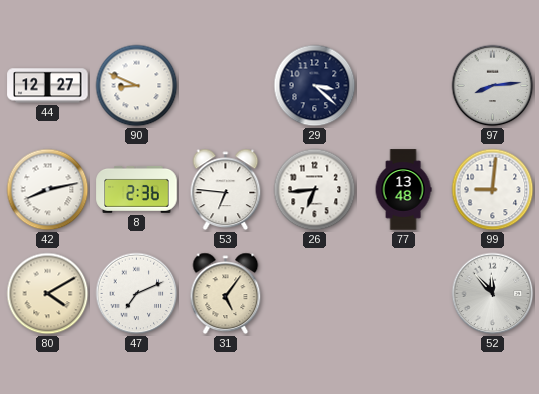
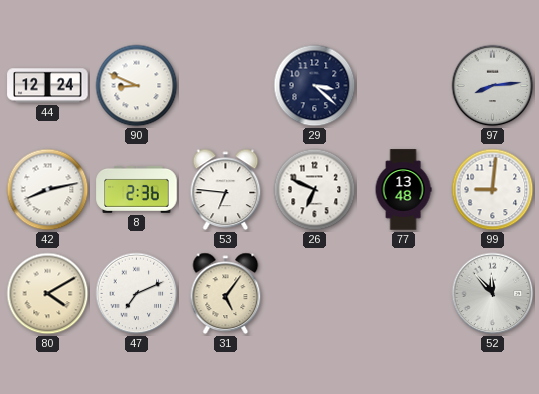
44: 12:27 -> 12:24 (48, 86)
26: 6:44 -> 6:49 (315, 190)
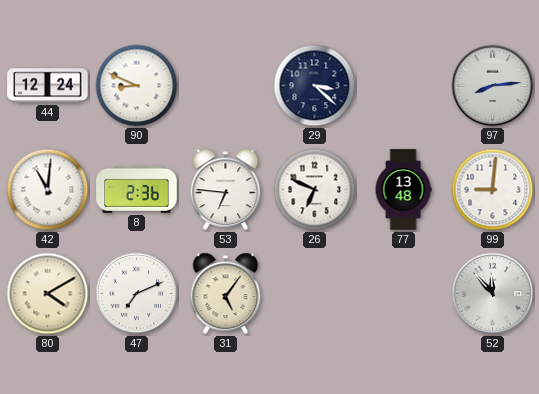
42: 8:13 -> 11:01 (48, 190)
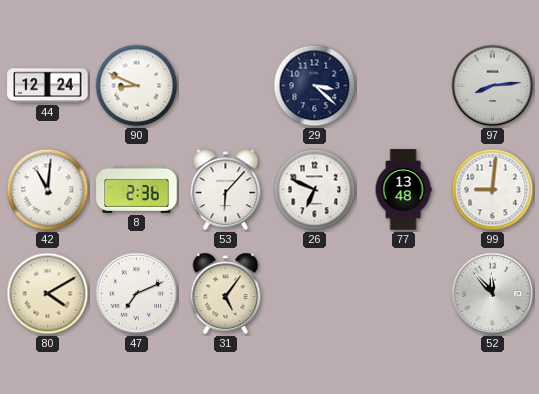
53: 6:46 -> 6:07 (226, 190)
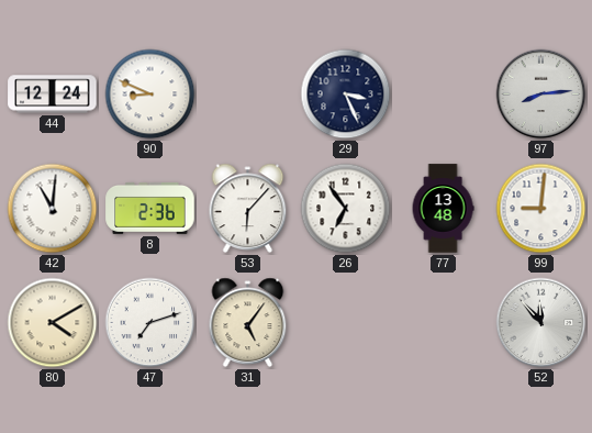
29: 3:22 -> 3:26 (346, 95)
26: 6:49 -> 6:54 (346, 209)
47: 7:11 -> 7:12 (150, 323)
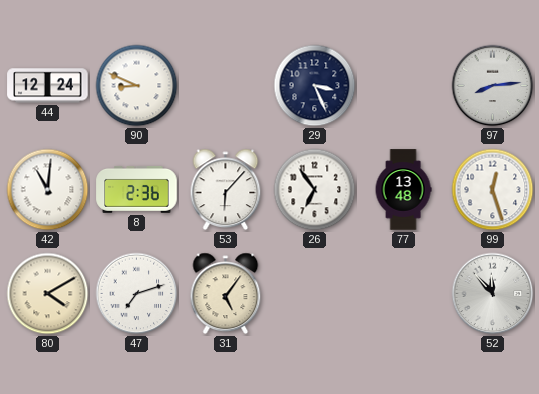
99: 9:01 -> 12:27 (493, 190)
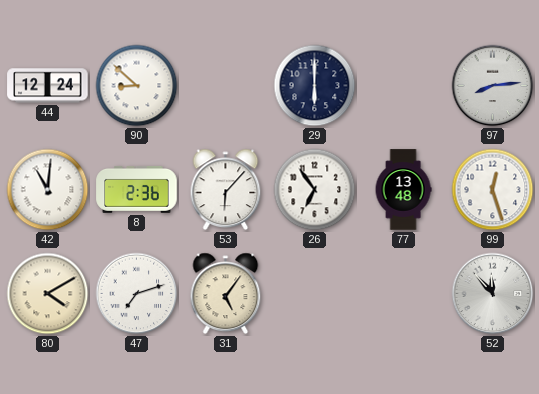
90: 8:49 -> 8:52 (137, 86)
29: 3:26 -> 6:00 (315, 86)
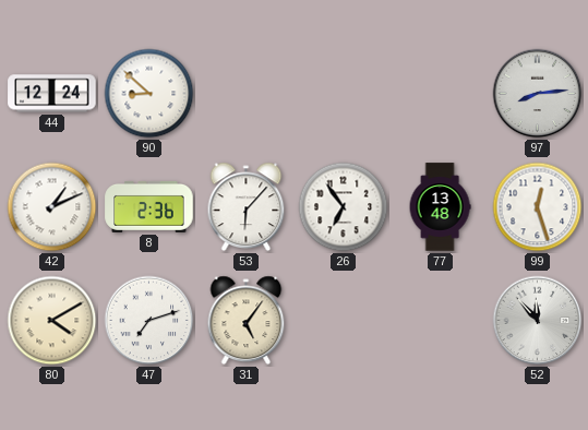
29: 6:00 -> none (315, 86)
42: 11:01 -> 1:11 (52, 207)
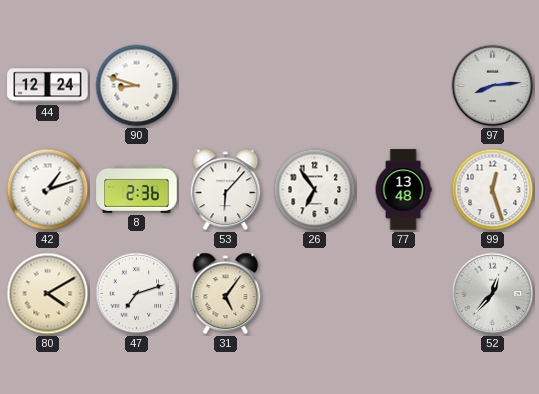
90: 8:52 -> 8:48 (137, 86)
42: 1:11 -> 1:12 (48, 190)
52: 11:53 -> 12:37 (493, 294)
